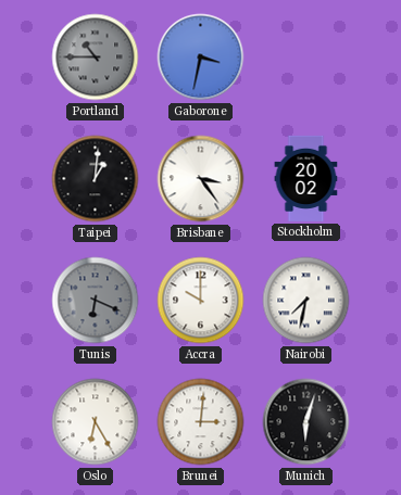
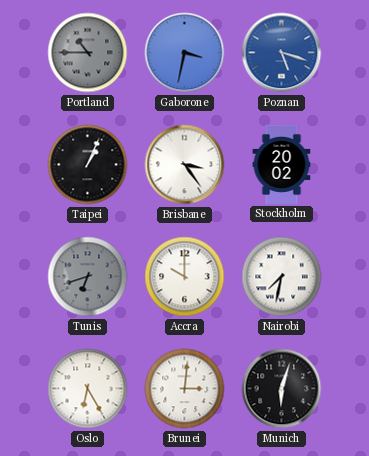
Poznan: none -> 5:18 (282, 53)
Taipei: 1:01 -> 1:04 (88, 165)
Tunis: 6:19 -> 6:42 (88, 277)
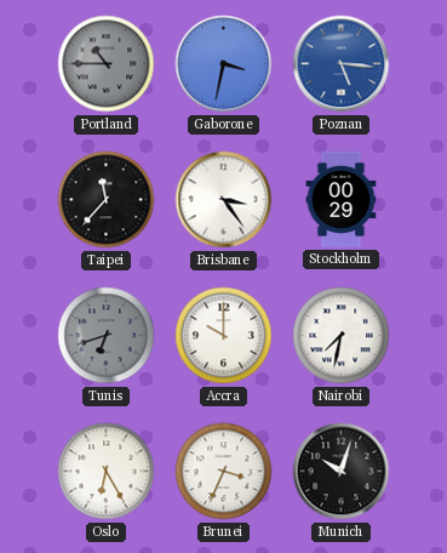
Poznan: 5:18 -> 5:16 (342, 64)
Taipei: 1:04 -> 11:37 (107, 200)
Stockholm: 20:02 -> 00:29 (342, 199)
Brunei: 3:01 -> 3:34 (224, 472)
Munich: 6:03 -> 10:03 (342, 472)
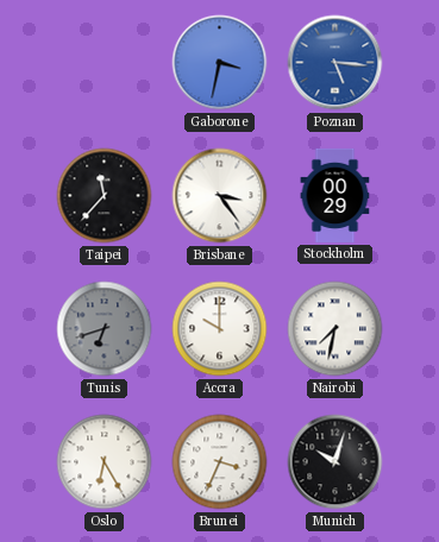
Portland: 10:45 -> none (107, 64)
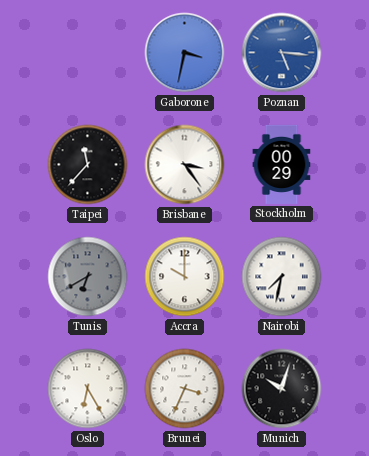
Tunis: 6:42 -> 6:40 (88, 277)
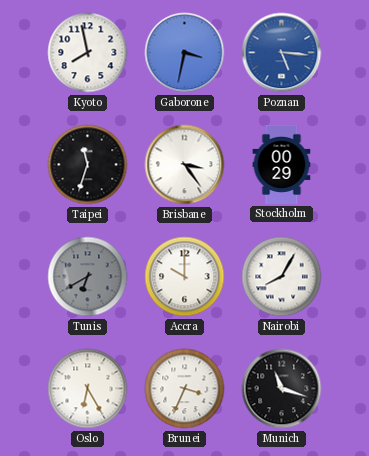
Kyoto: none -> 7:58 (88, 53)
Taipei: 11:37 -> 11:33 (88, 165)
Nairobi: 7:32 -> 8:05 (282, 277)
Munich: 10:03 -> 11:18 (282, 389)
